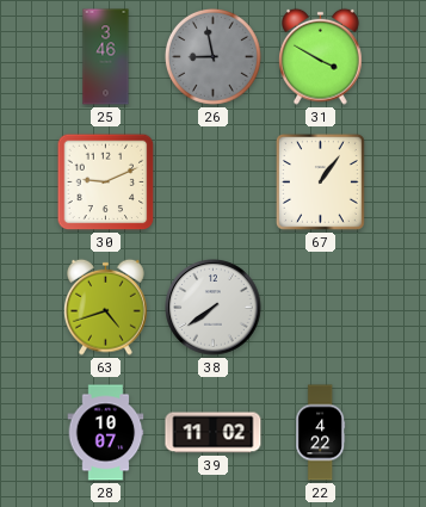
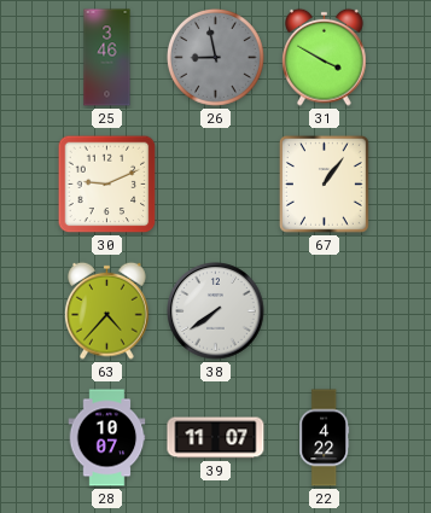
63: 4:42 -> 4:37 (107, 310)
39: 11:02 -> 11:07 (216, 438)
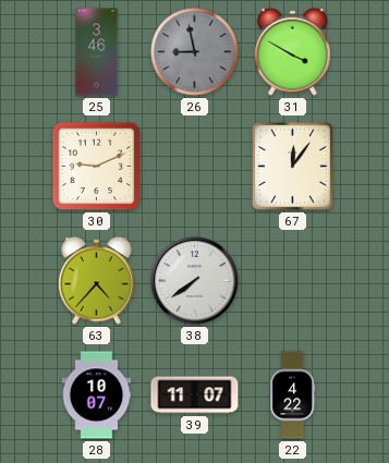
67: 1:06 -> 12:06 (292, 166)
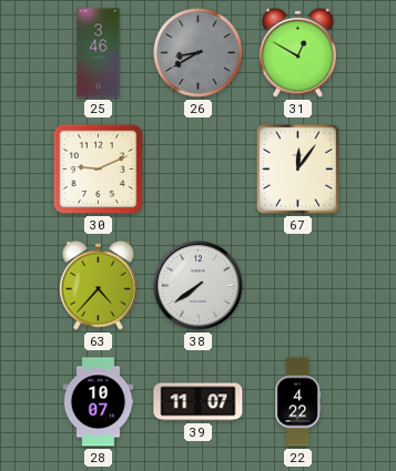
26: 8:58 -> 8:40 (197, 52)
31: 3:50 -> 12:50 (298, 52)
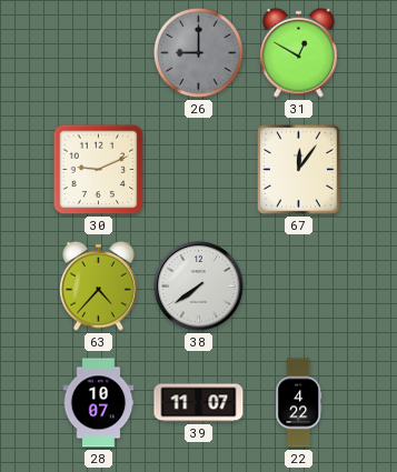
25: 3:46 -> none (99, 53)
26: 8:40 -> 9:00 (198, 52)
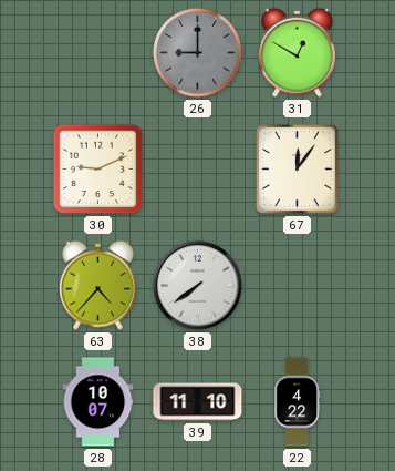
39: 11:07 -> 11:10 (198, 402)
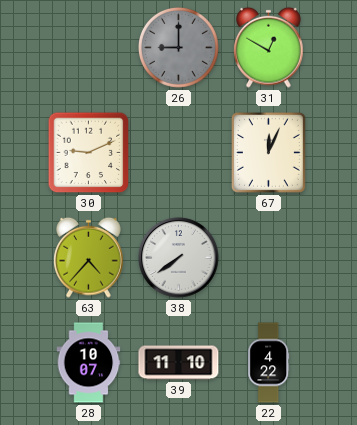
67: 12:06 -> 12:04 (268, 152)
